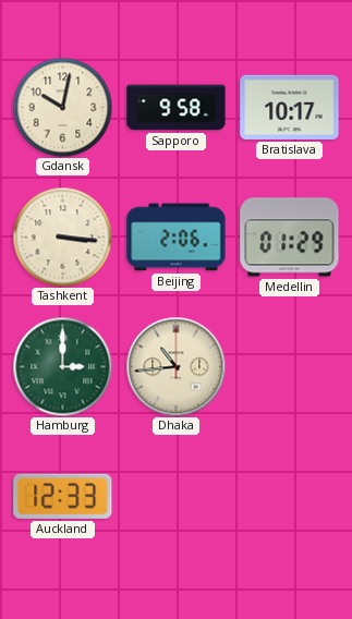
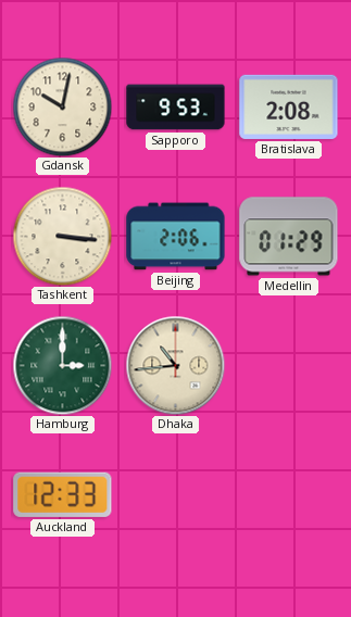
Sapporo: 9:58 -> 9:53 (176, 108)
Bratislava: 10:17 -> 2:08 (289, 106)
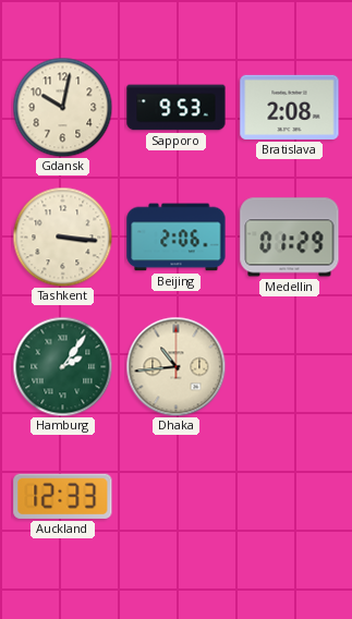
Hamburg: 3:00 -> 2:06 (62, 366)
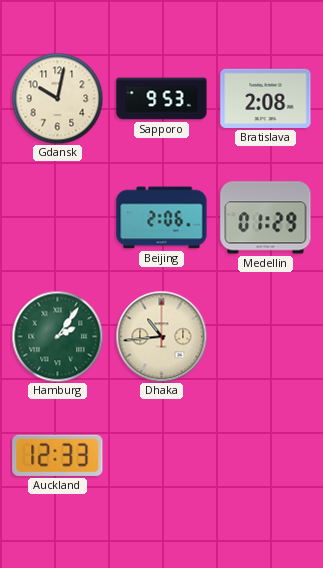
Tashkent: 3:16 -> none (62, 236)
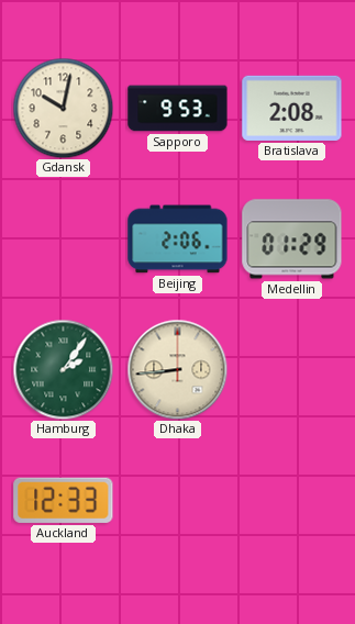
Dhaka: 10:44 -> 8:44 (177, 369)
